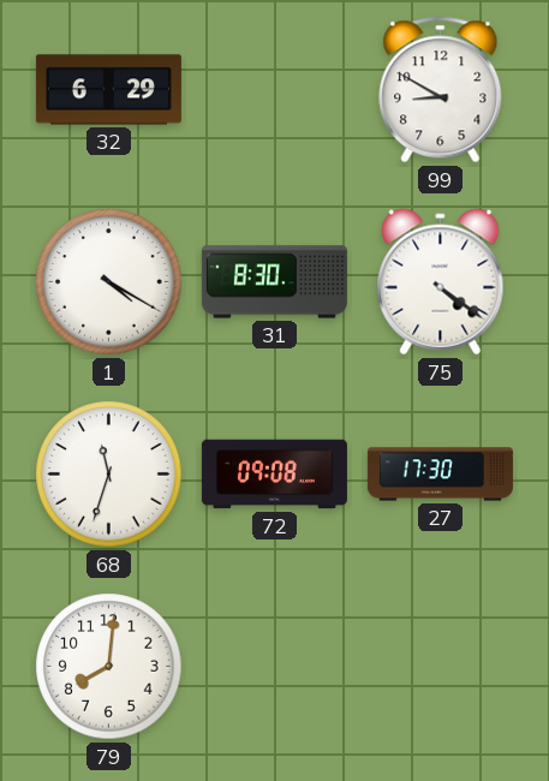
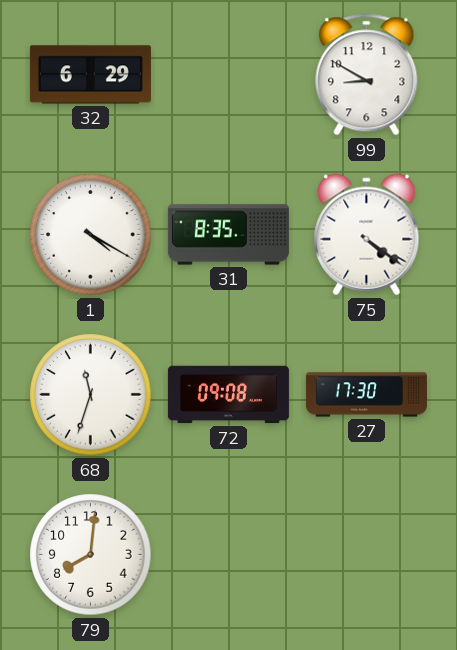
31: 8:30 -> 8:35 (228, 235)
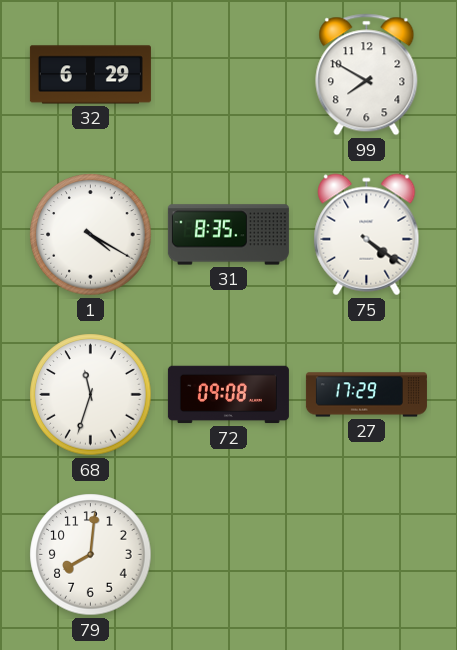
99: 8:50 -> 7:50 (367, 75)
27: 17:30 -> 17:29 (366, 395)
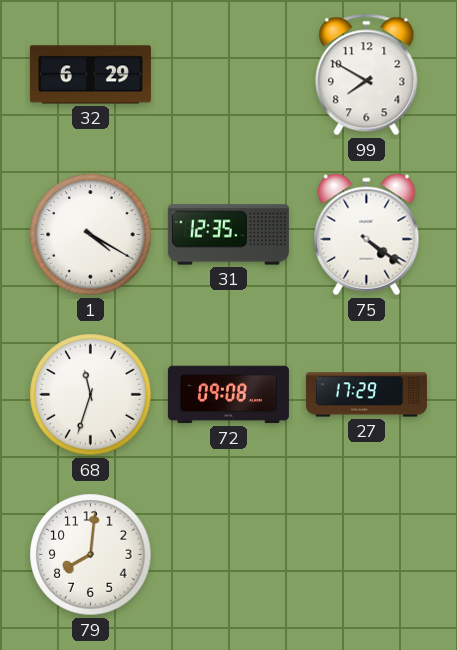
31: 8:35 -> 12:35 (228, 235)
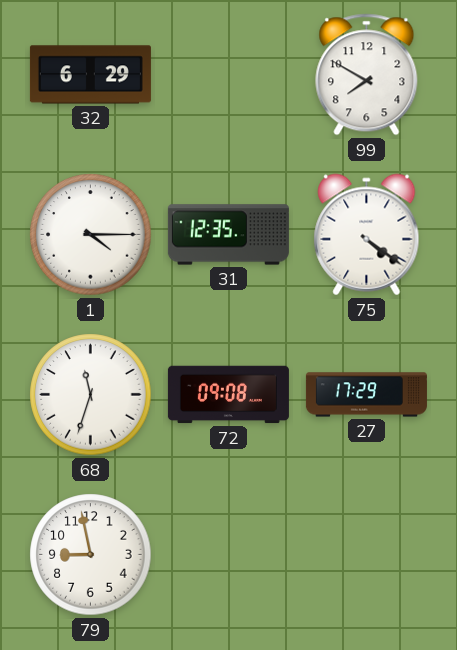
1: 4:20 -> 4:15 (91, 235)
79: 8:01 -> 8:58 (91, 555)
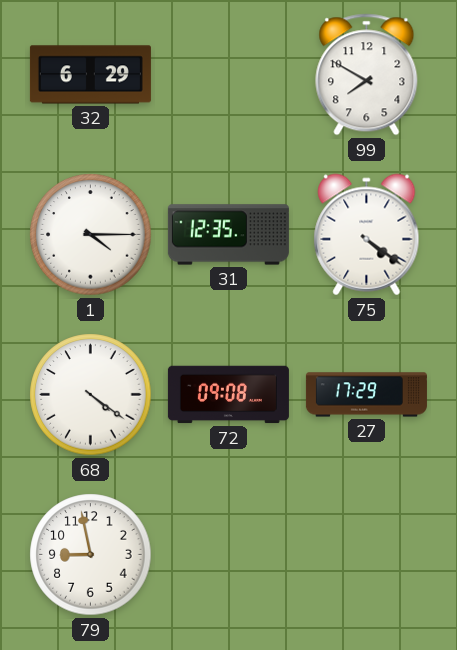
68: 11:33 -> 4:21 (91, 395)
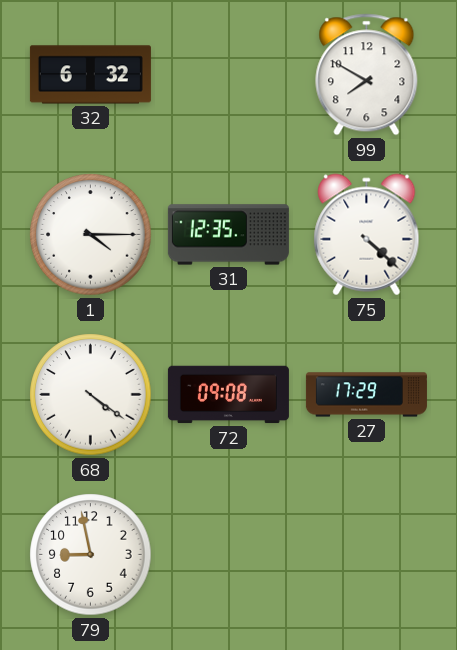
32: 6:29 -> 6:32 (90, 75)
75: 4:21 -> 4:22 (367, 235)
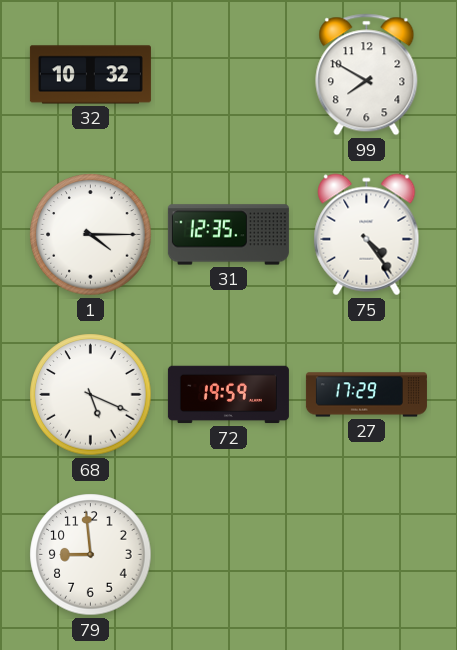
32: 6:32 -> 10:32 (90, 75)
75: 4:22 -> 4:24 (367, 235)
68: 4:21 -> 5:19 (91, 395)
72: 09:08 -> 19:59 (228, 395)
79: 8:58 -> 8:59 (91, 555)
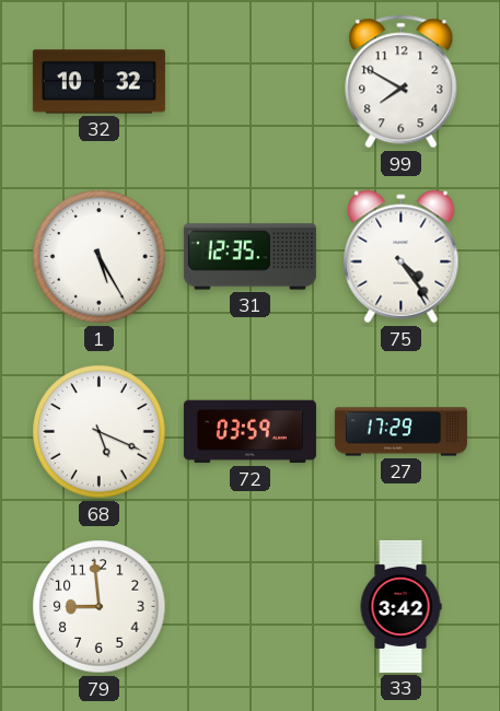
1: 4:15 -> 5:25 (100, 257)
72: 19:59 -> 03:59 (249, 432)
33: none -> 3:42 (400, 606)
